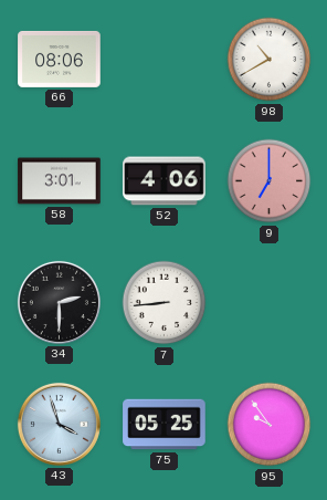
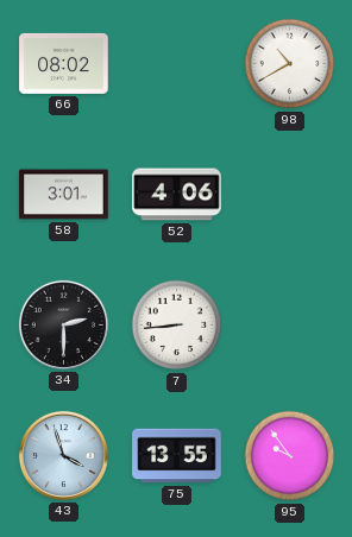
66: 08:06 -> 08:02 (64, 63)
9: 7:00 -> none (270, 181)
75: 05:25 -> 13:55 (177, 456)
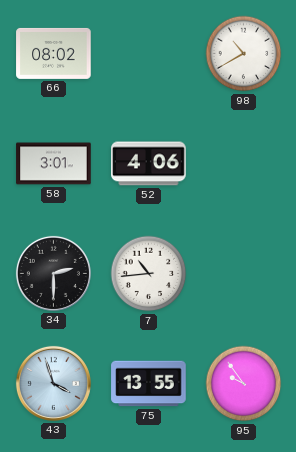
7: 8:44 -> 10:44 (149, 274)
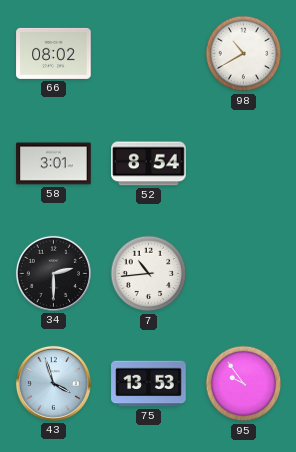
52: 4:06 -> 8:54 (149, 164)
75: 13:55 -> 13:53 (149, 384)
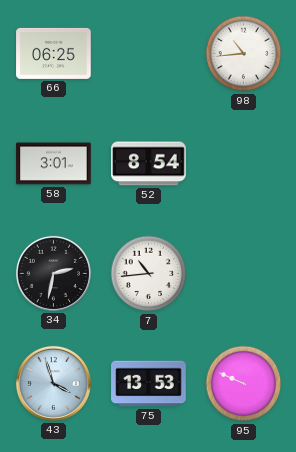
66: 08:02 -> 06:25 (54, 53)
98: 10:40 -> 10:44 (244, 54)
34: 2:30 -> 2:32 (53, 273)
95: 9:54 -> 9:49 (244, 384)
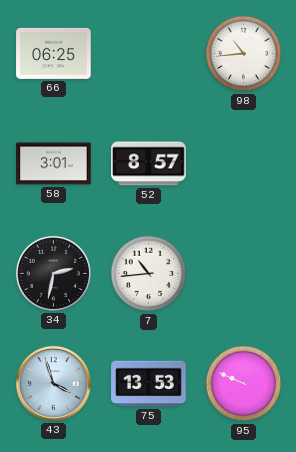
52: 8:54 -> 8:57 (149, 164)
